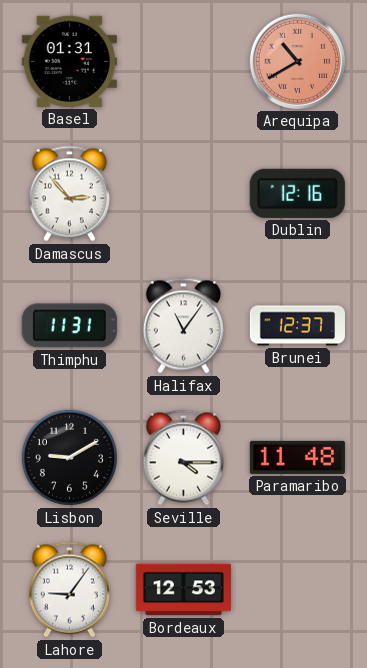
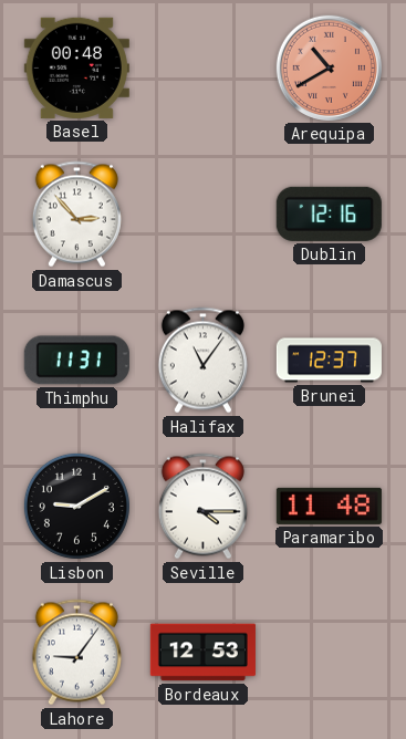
Basel: 01:31 -> 00:48 (76, 67)
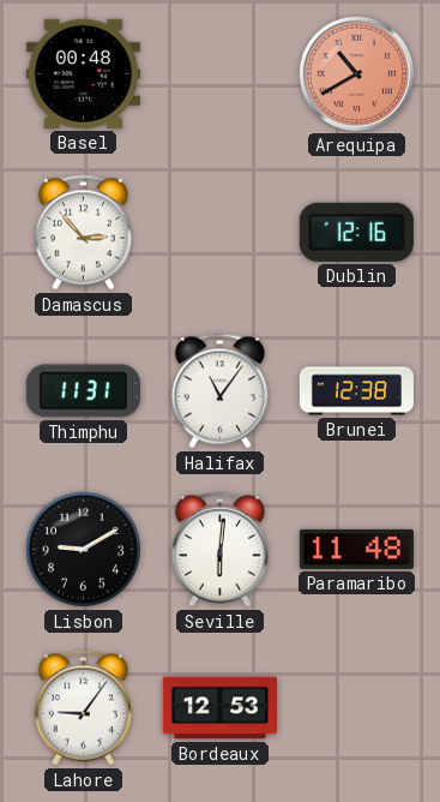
Brunei: 12:37 -> 12:38 (356, 391)
Seville: 4:15 -> 6:01 (219, 550)
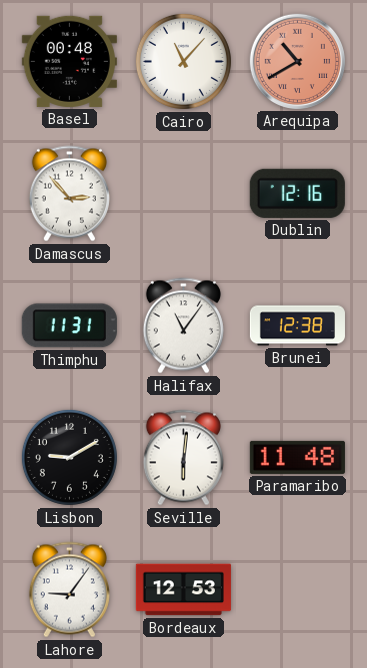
Cairo: none -> 11:07 (183, 61)
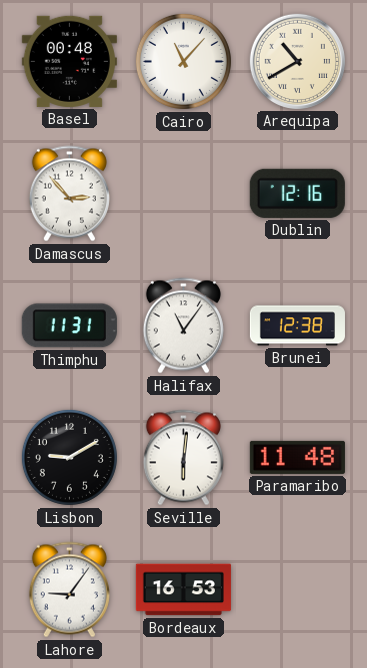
Arequipa dial: salmon -> cream (297, 61)
Bordeaux: 12:53 -> 16:53 (183, 590)
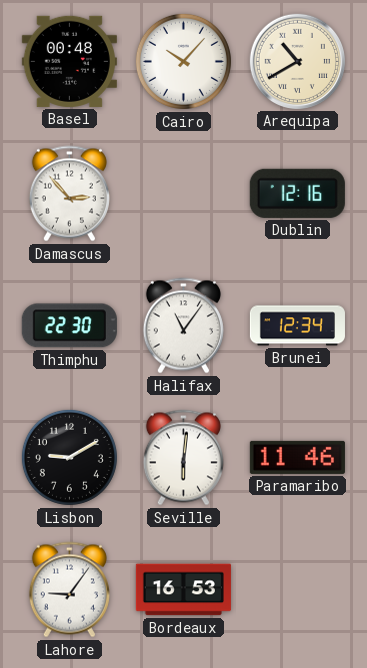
Cairo: 11:07 -> 10:07 (183, 61)
Thimphu: 11:31 -> 22:30 (69, 326)
Brunei: 12:38 -> 12:34 (297, 326)
Paramaribo: 11:48 -> 11:46 (297, 457)
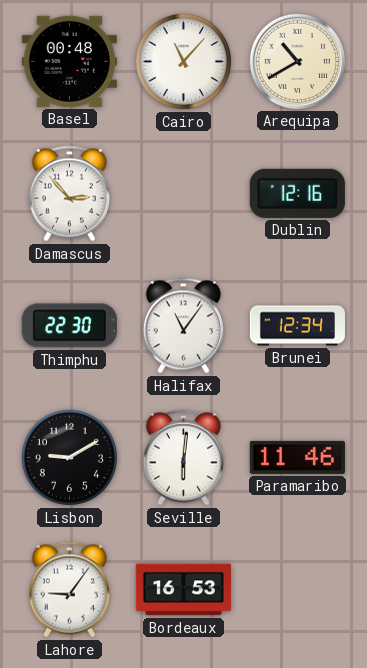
Cairo: 10:07 -> 11:07 (183, 61)
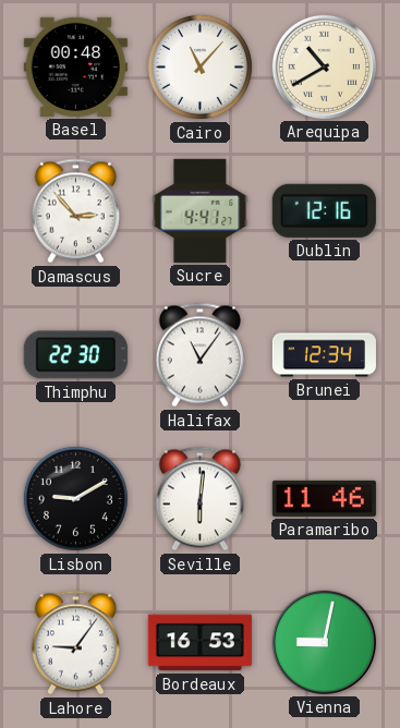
Sucre: none -> 4:41 (201, 210)
Vienna: none -> 9:02 (324, 642)
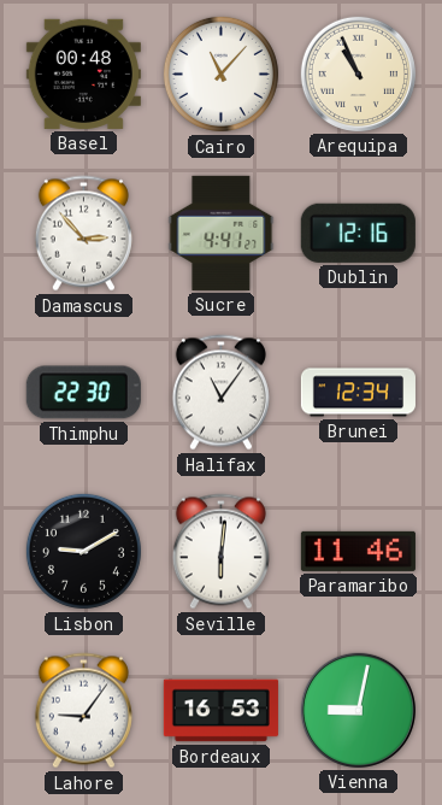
Arequipa: 10:40 -> 10:56 (358, 74)
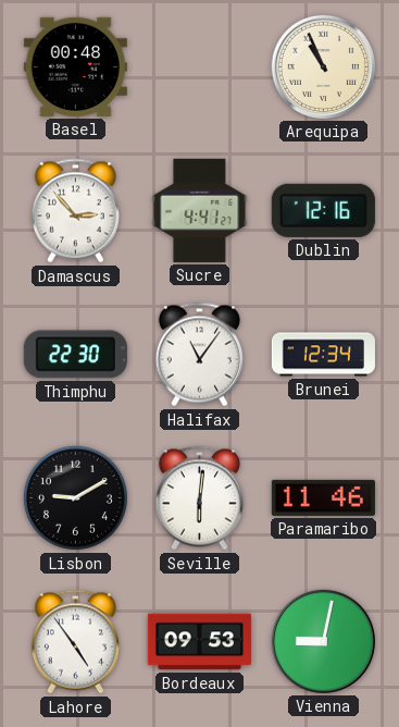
Cairo: 11:07 -> none (220, 74)
Lahore: 9:06 -> 4:54 (75, 642)
Bordeaux: 16:53 -> 09:53 (199, 642)
